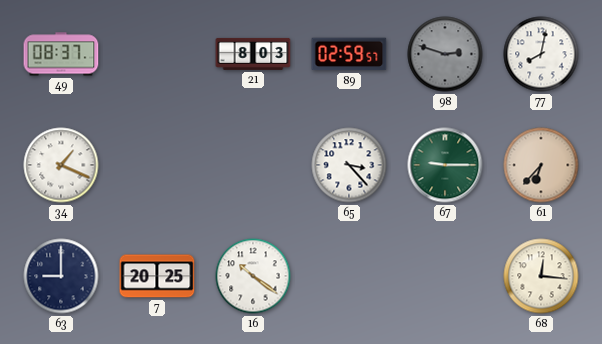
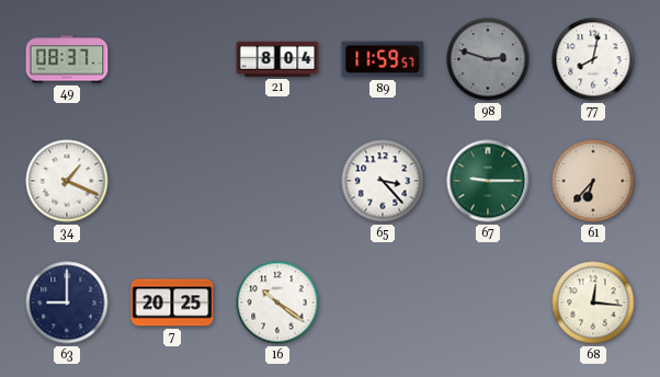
21: 8:03 -> 8:04 (277, 59)
89: 02:59 -> 11:59 (383, 59)
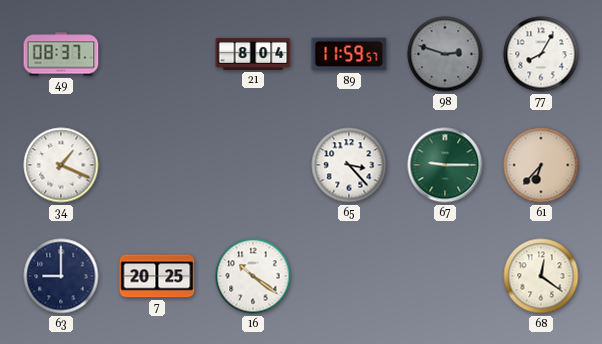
77: 8:02 -> 8:05 (541, 54)
68: 12:16 -> 12:21 (541, 276)
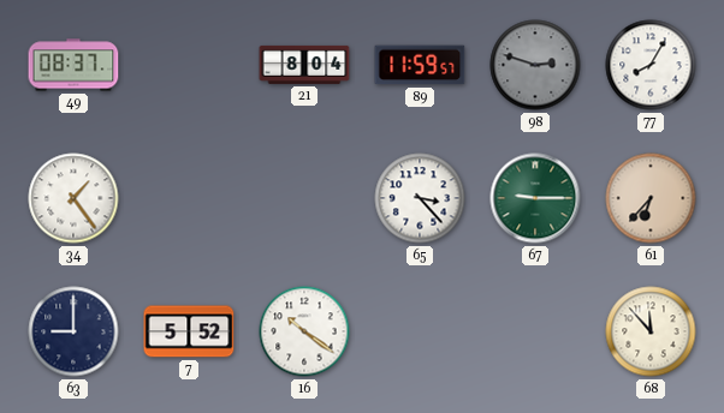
34: 1:19 -> 1:24 (73, 198)
7: 20:25 -> 5:52 (189, 331)
68: 12:21 -> 11:53 (651, 331)
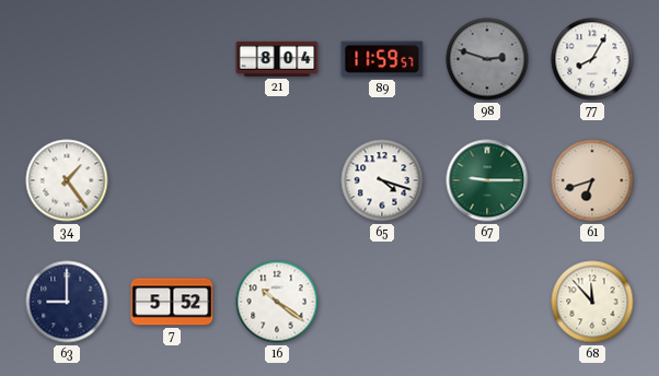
49: 08:37 -> none (73, 65)
65: 3:23 -> 4:18 (382, 180)
61: 6:37 -> 6:42 (592, 180)
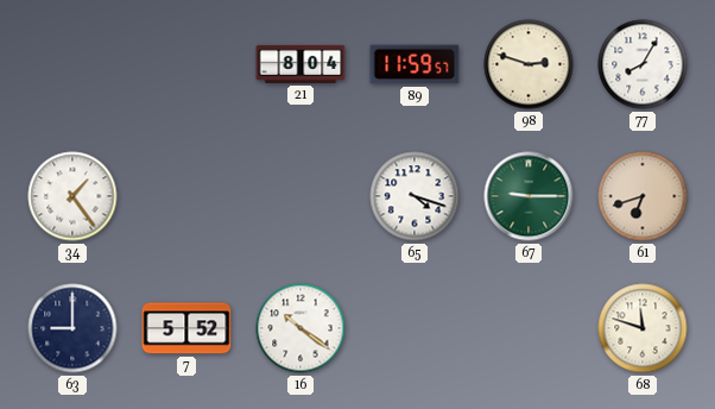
98 dial: grey -> cream (529, 64)
68: 11:53 -> 11:48 (643, 328)
